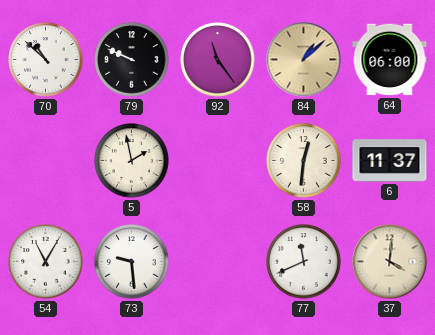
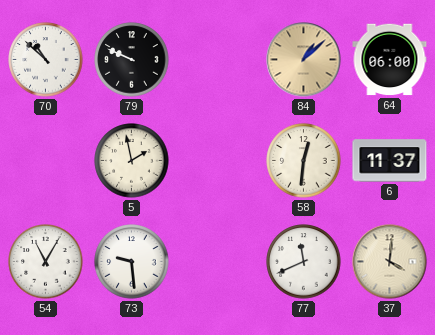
92: 11:24 -> none (218, 60)
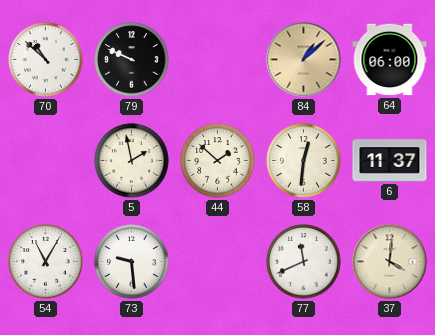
44: none -> 1:52 (218, 161)
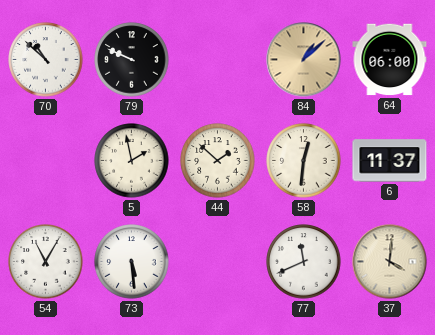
73: 9:29 -> 5:29 (132, 262)
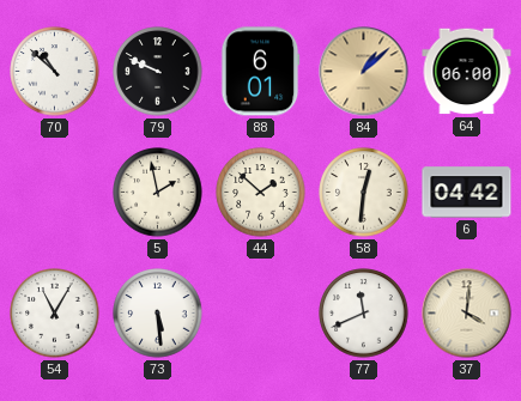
88: none -> 6:01 (260, 72)
6: 11:37 -> 04:42 (467, 193)
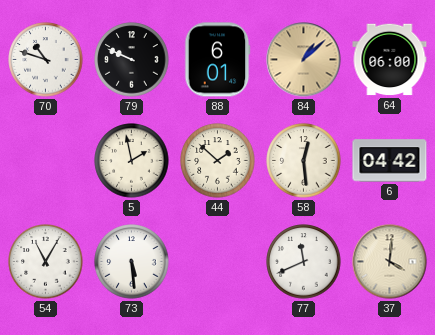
70: 10:52 -> 10:48 (46, 60)
58: 12:31 -> 12:29 (304, 161)
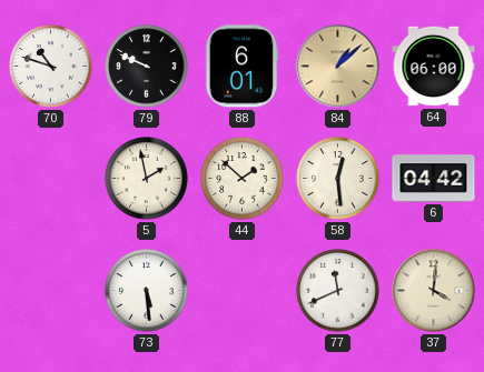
54: 11:05 -> none (46, 262)
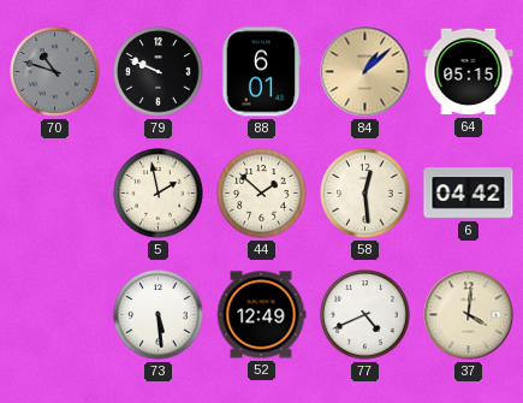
70 dial: white -> grey (55, 72)
64: 06:00 -> 05:15 (469, 72)
52: none -> 12:49 (261, 315)
77: 11:41 -> 4:41 (365, 315)
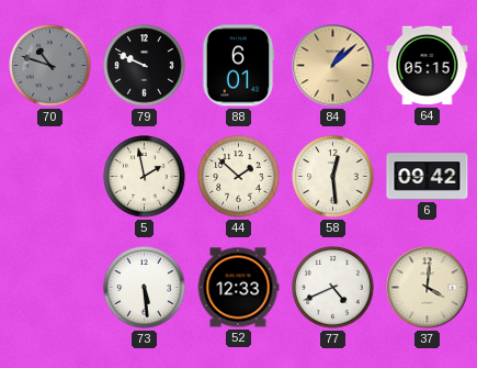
6: 04:42 -> 09:42 (428, 177)
52: 12:49 -> 12:33 (238, 288)
